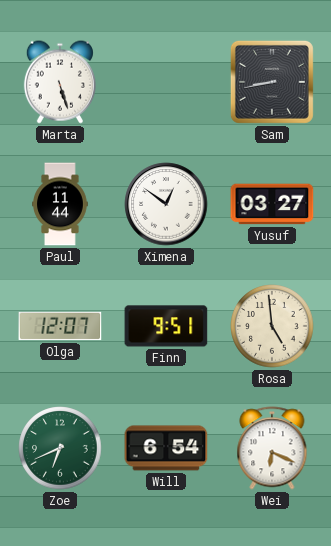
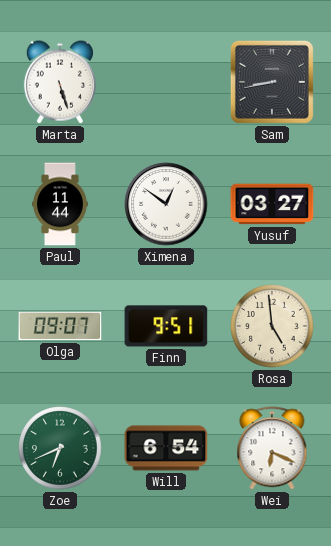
Olga: 12:07 -> 09:07 (60, 326)
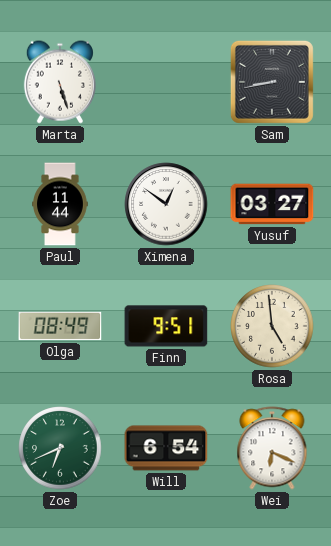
Olga: 09:07 -> 08:49 (60, 326)
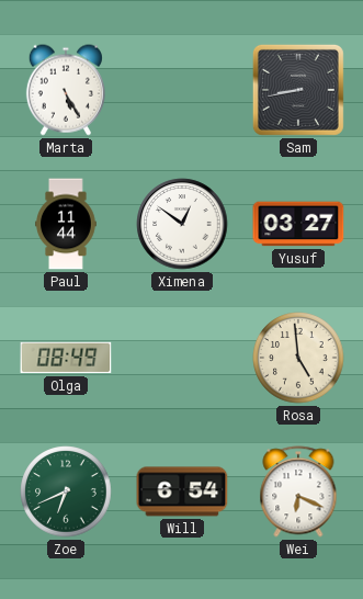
Marta: 5:27 -> 5:25 (66, 90)
Finn: 9:51 -> none (166, 326)
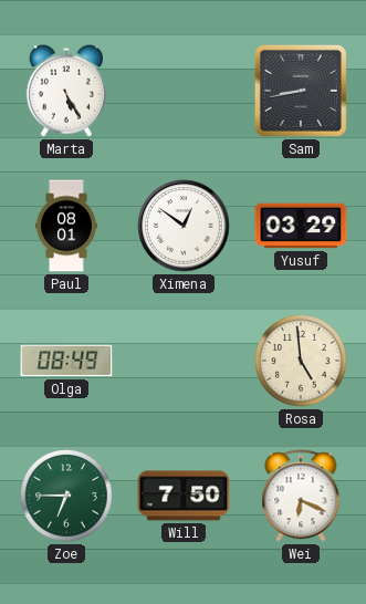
Paul: 11:44 -> 08:01 (66, 226)
Yusuf: 03:27 -> 03:29 (301, 226)
Zoe: 6:41 -> 6:45 (66, 496)
Will: 6:54 -> 7:50 (184, 496)
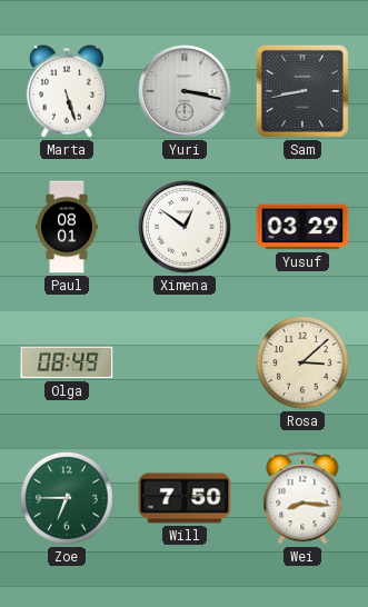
Marta: 5:25 -> 5:27 (67, 91)
Yuri: none -> 3:17 (185, 91)
Rosa: 4:59 -> 3:08 (302, 362)
Wei: 6:19 -> 8:16 (302, 498)
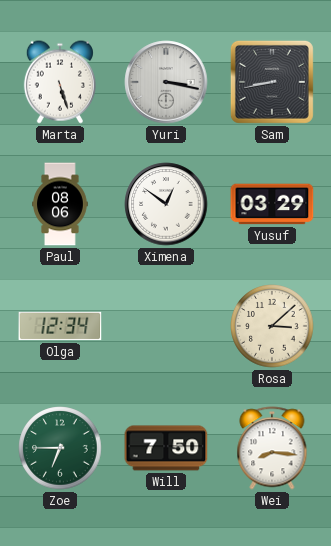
Paul: 08:01 -> 08:06 (60, 204)
Olga: 08:49 -> 12:34 (60, 326)
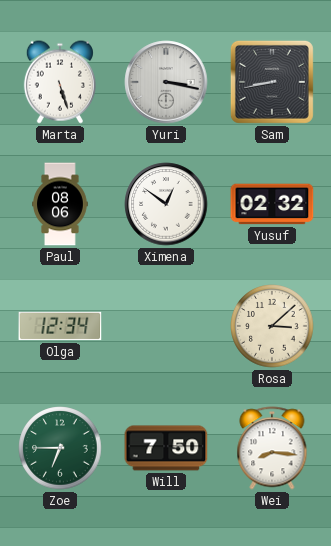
Yusuf: 03:29 -> 02:32 (272, 204)
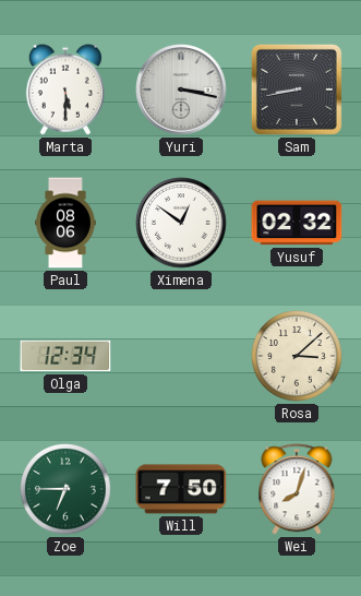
Marta: 5:27 -> 5:30 (65, 90)
Wei: 8:16 -> 8:03 (297, 489)
